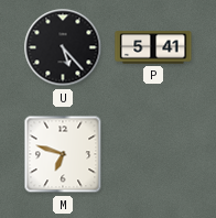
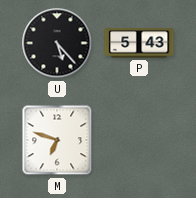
P: 5:41 -> 5:43 (139, 43)
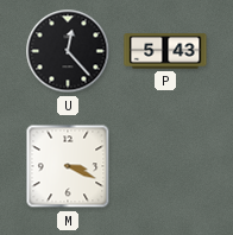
U: 5:23 -> 12:23 (68, 51)
M: 6:48 -> 3:19 (68, 166)
